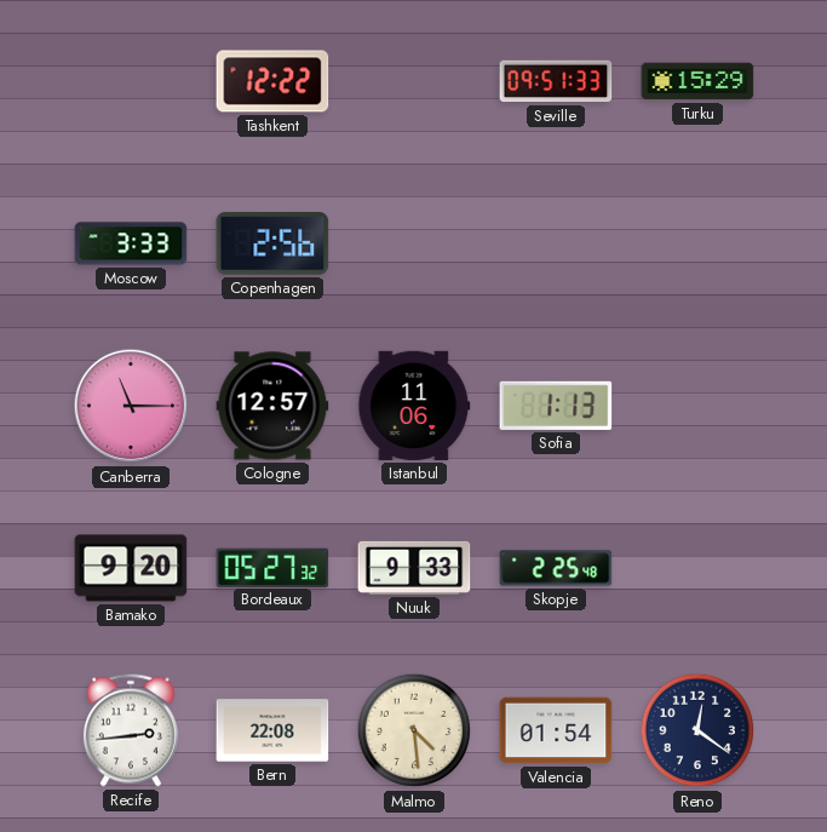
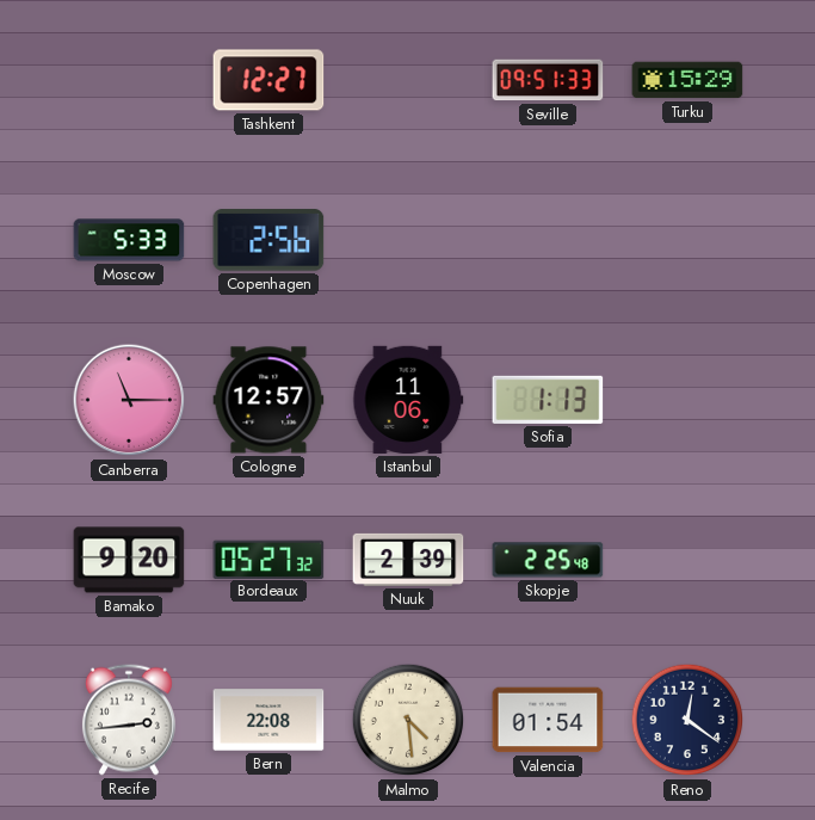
Tashkent: 12:22 -> 12:27 (268, 80)
Moscow: 3:33 -> 5:33 (129, 240)
Nuuk: 9:33 -> 2:39 (408, 560)
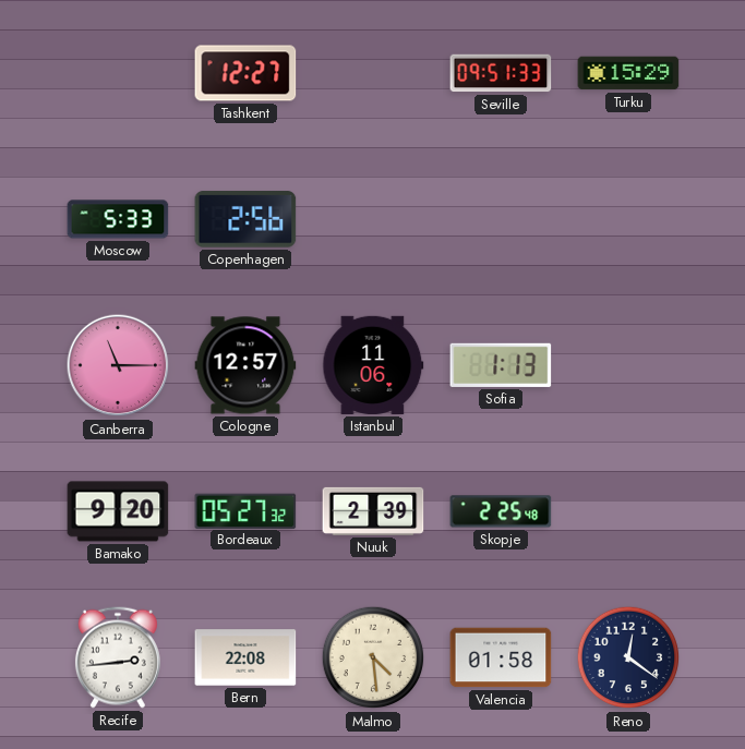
Valencia: 01:54 -> 01:58 (501, 657)
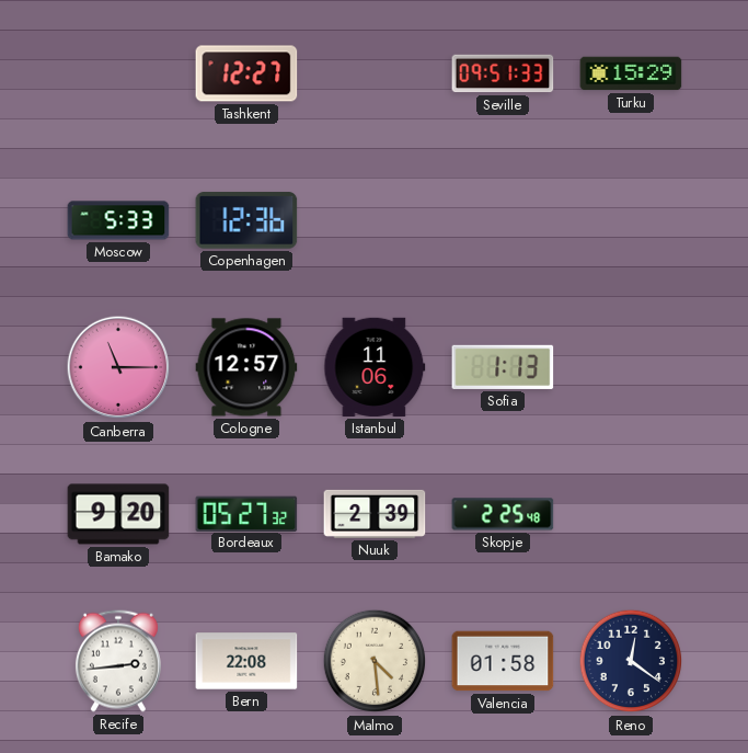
Copenhagen: 2:56 -> 12:36 (246, 220)
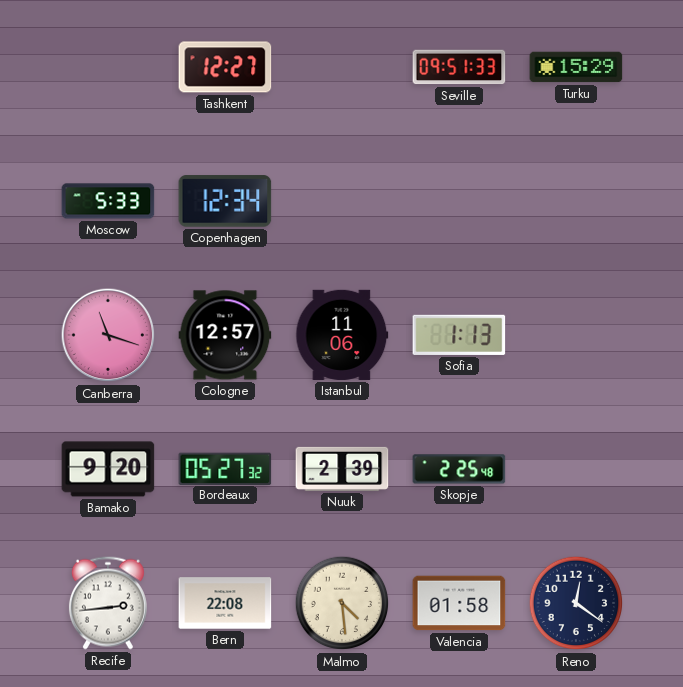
Copenhagen: 12:36 -> 12:34 (225, 201)
Canberra: 11:15 -> 11:18 (108, 335)
